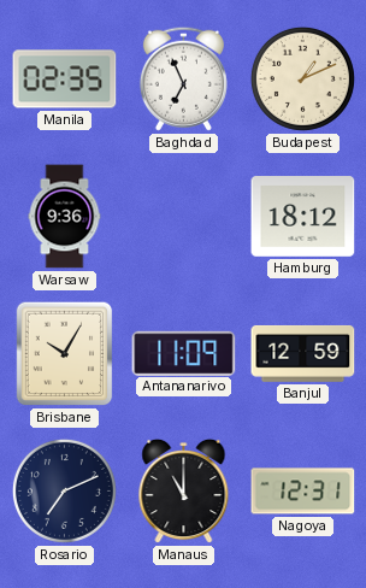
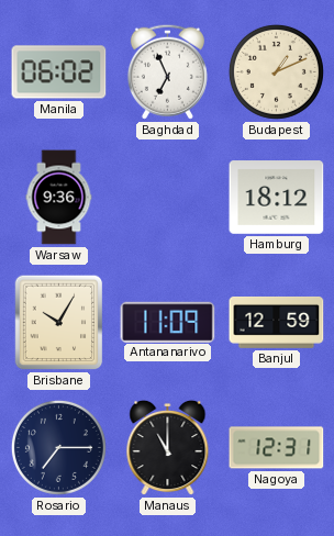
Manila: 02:35 -> 06:02 (59, 72)
Rosario: 7:11 -> 7:15 (58, 447)
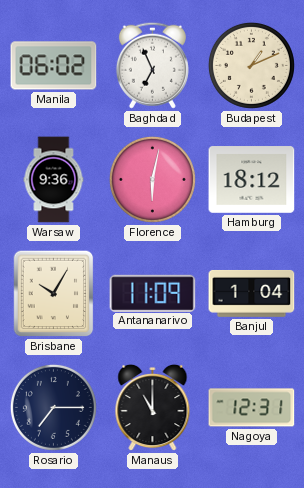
Florence: none -> 6:02 (152, 179)
Banjul: 12:59 -> 1:04 (252, 293)
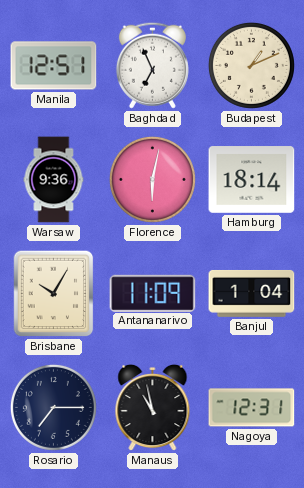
Manila: 06:02 -> 12:51 (54, 66)
Hamburg: 18:12 -> 18:14 (252, 180)
Manaus: 11:00 -> 10:58 (153, 408)
